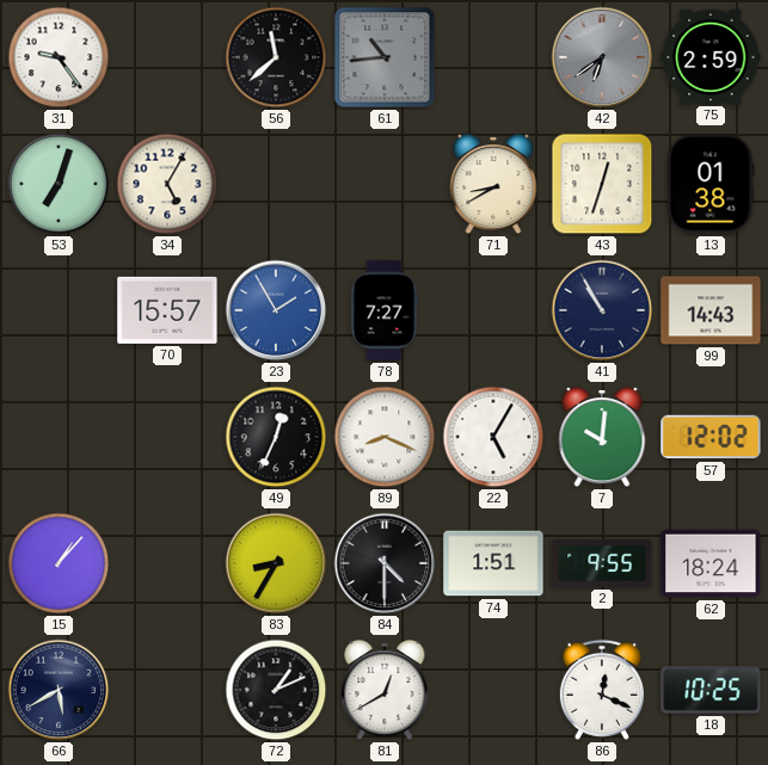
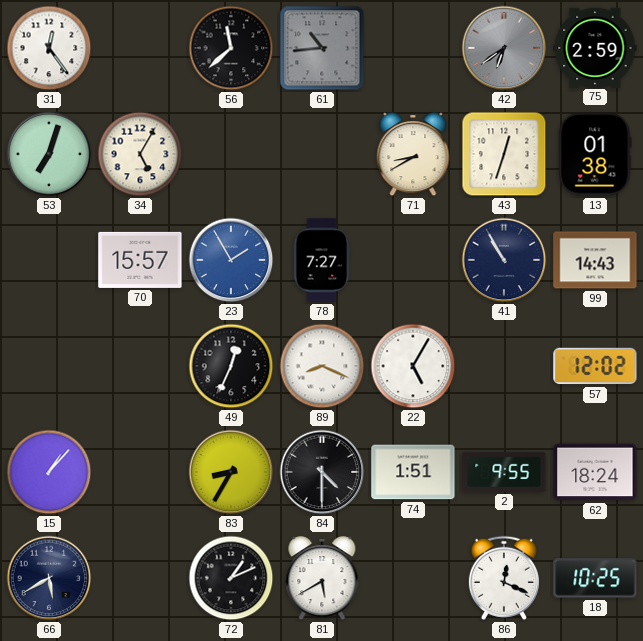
31: 9:24 -> 12:24 (49, 48)
7: 10:01 -> none (602, 438)
81: 12:40 -> 5:40 (322, 579)
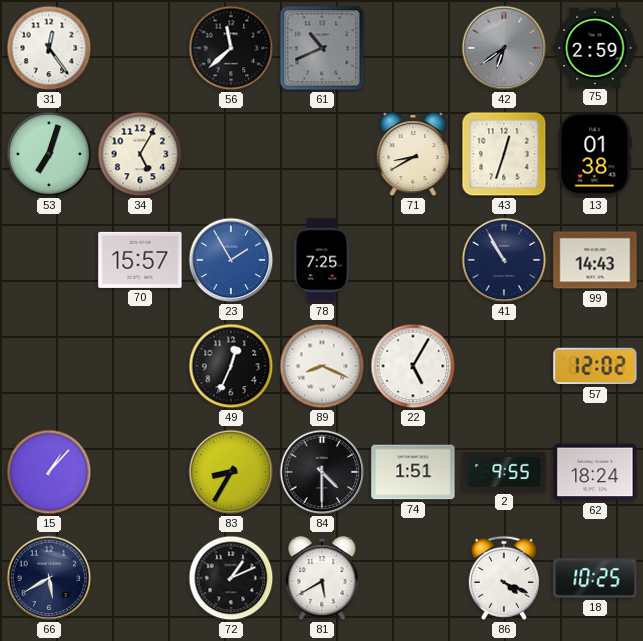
61: 10:44 -> 10:41 (322, 48)
78: 7:27 -> 7:25 (322, 260)
86: 12:19 -> 4:19 (504, 578)
